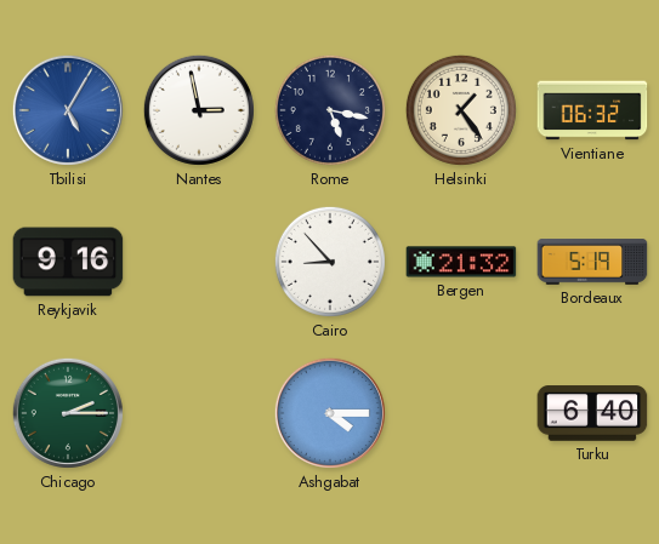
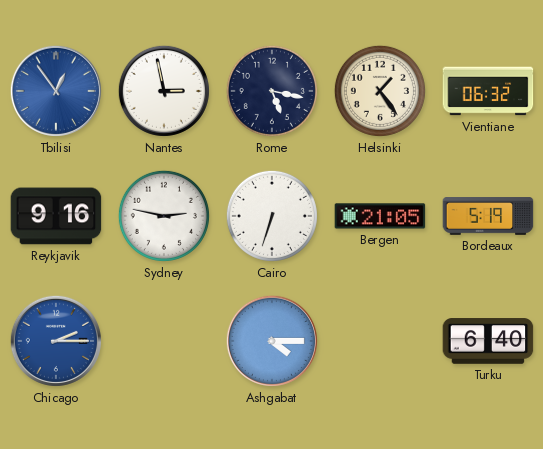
Tbilisi: 5:05 -> 12:54 (56, 91)
Sydney: none -> 2:47 (164, 216)
Cairo: 8:53 -> 6:33 (272, 216)
Bergen: 21:32 -> 21:05 (380, 216)
Chicago dial: green -> blue (56, 341)
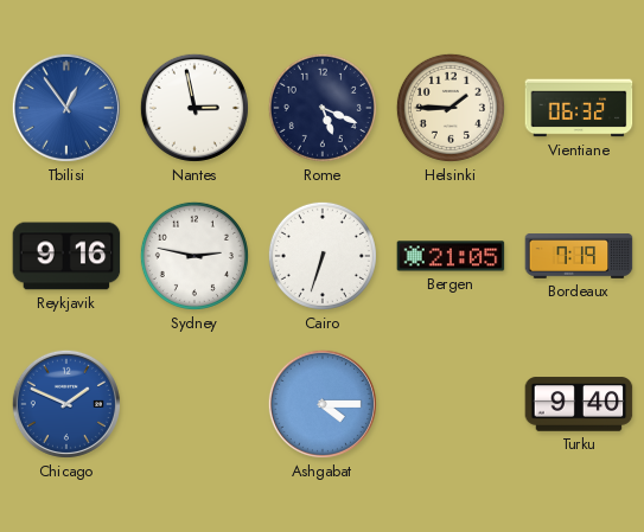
Rome: 5:17 -> 5:19 (323, 108)
Helsinki: 1:24 -> 1:45 (451, 108)
Bordeaux: 5:19 -> 7:19 (579, 256)
Chicago: 2:15 -> 1:49 (66, 404)
Turku: 6:40 -> 9:40 (579, 404)
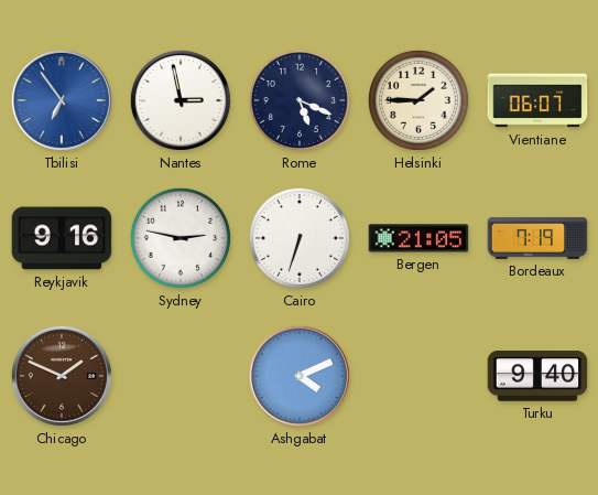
Tbilisi: 12:54 -> 6:54 (62, 100)
Vientiane: 06:32 -> 06:07 (537, 100)
Chicago dial: blue -> brown (62, 376)
Ashgabat: 4:15 -> 4:11 (300, 376)
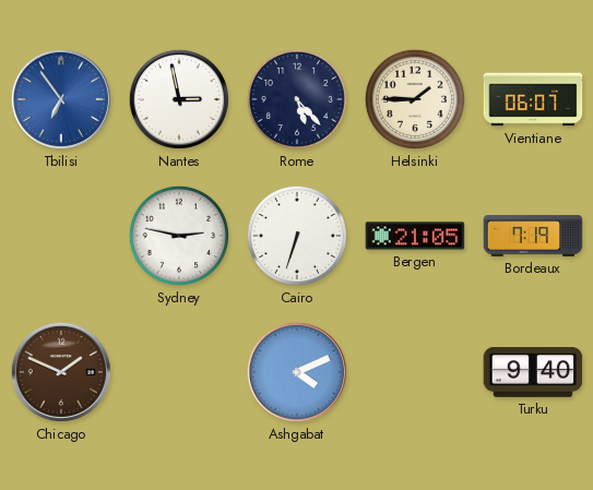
Rome: 5:19 -> 5:23 (297, 99)
Reykjavik: 9:16 -> none (62, 238)
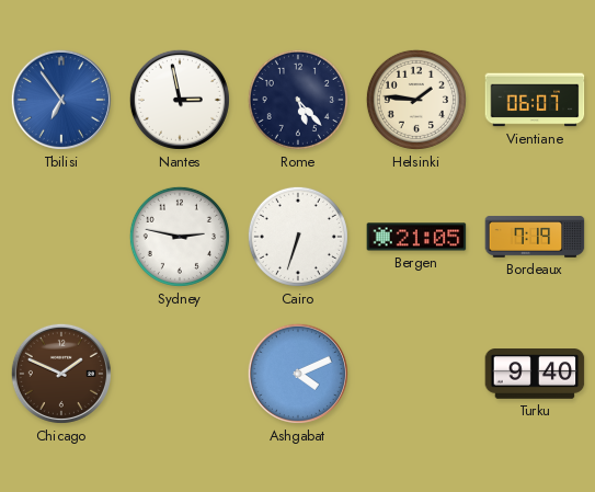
Helsinki: 1:45 -> 1:46 (416, 100)
